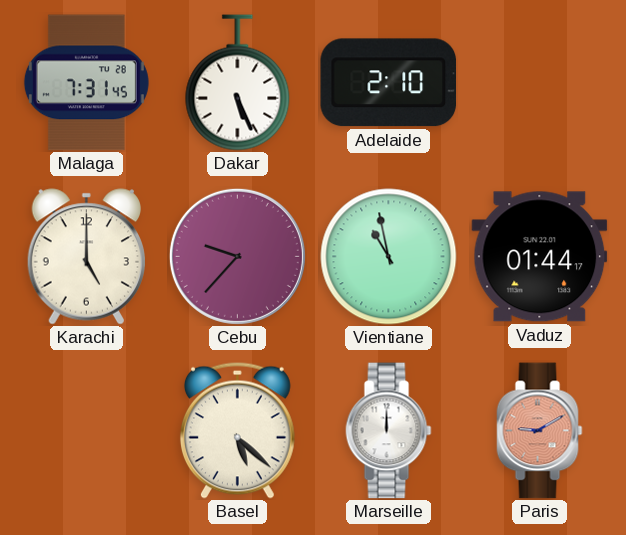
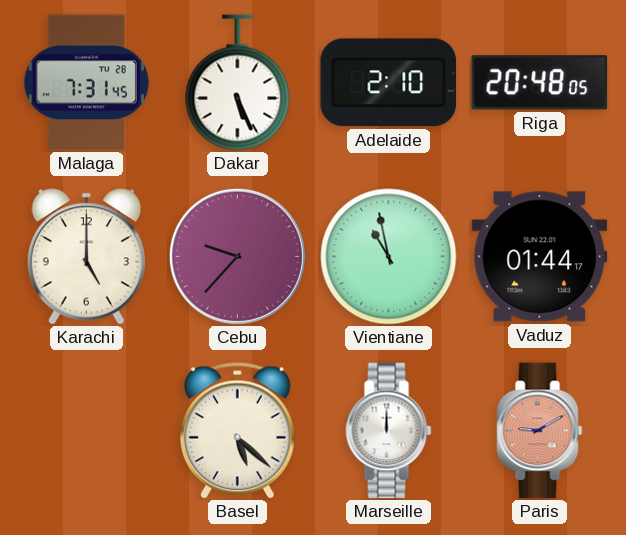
Riga: none -> 20:48 (540, 83)
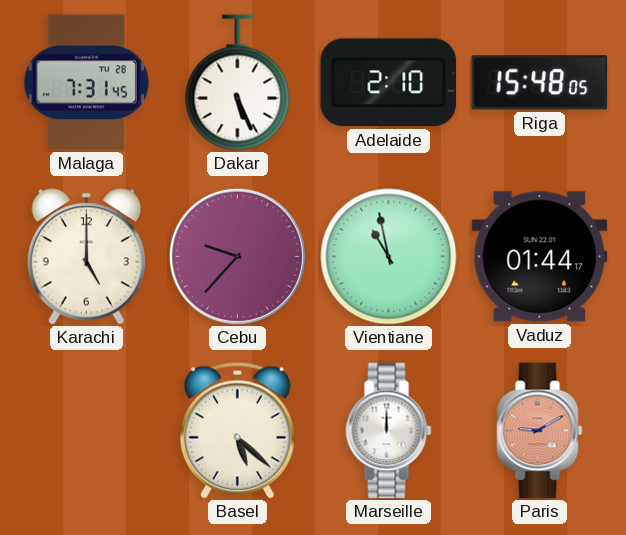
Riga: 20:48 -> 15:48 (540, 83)
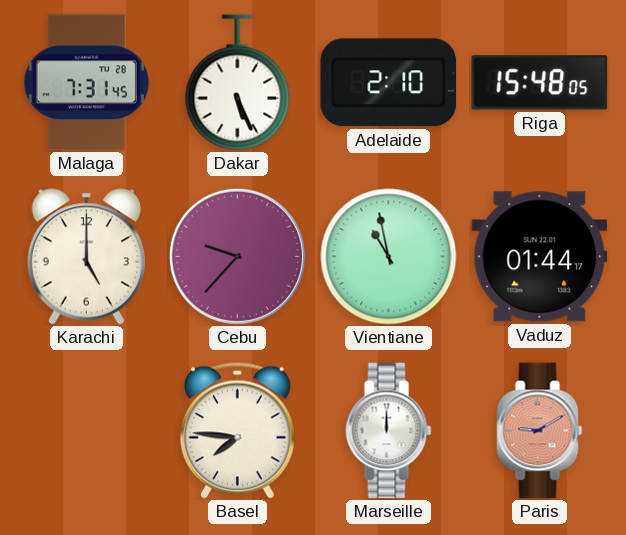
Basel: 5:22 -> 7:46 (237, 430)
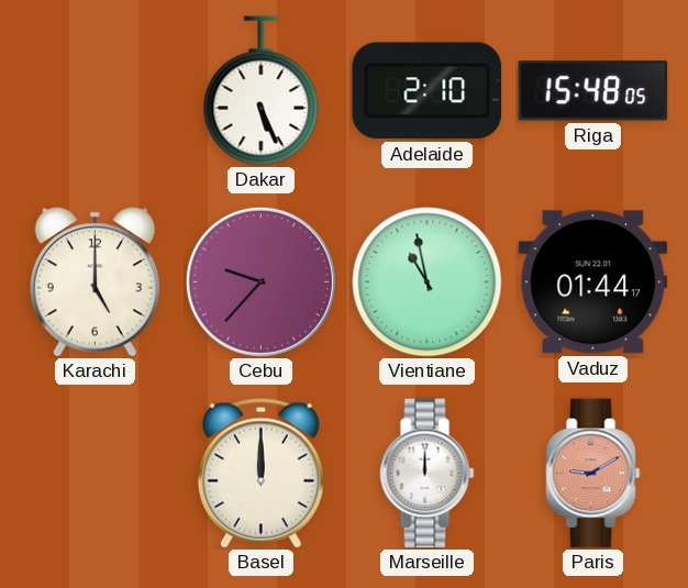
Malaga: 7:31 -> none (86, 83)
Basel: 7:46 -> 12:00 (260, 473)
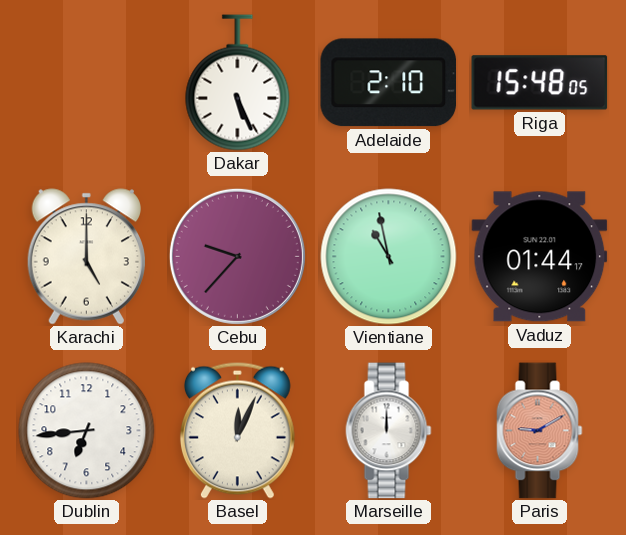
Dublin: none -> 6:44 (87, 431)
Basel: 12:00 -> 12:04 (237, 430)
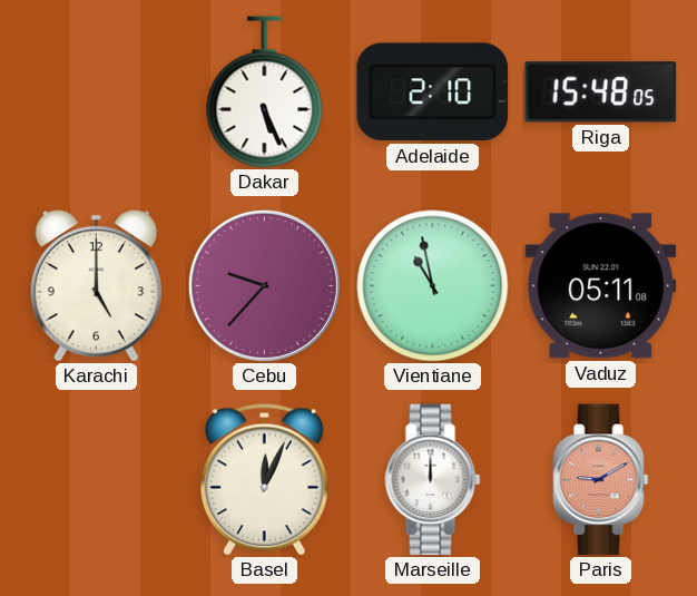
Vaduz: 01:44 -> 05:11 (601, 286)
Dublin: 6:44 -> none (87, 431)
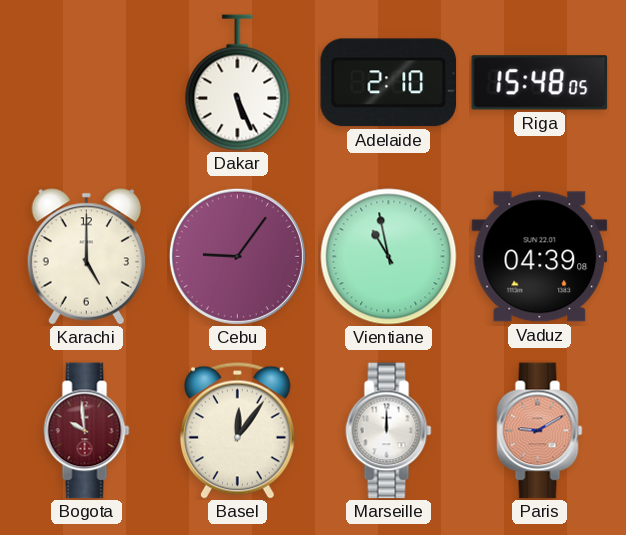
Cebu: 9:37 -> 9:06 (237, 256)
Vaduz: 05:11 -> 04:39 (540, 257)
Bogota: none -> 9:59 (87, 431)
Basel: 12:04 -> 12:06 (237, 430)
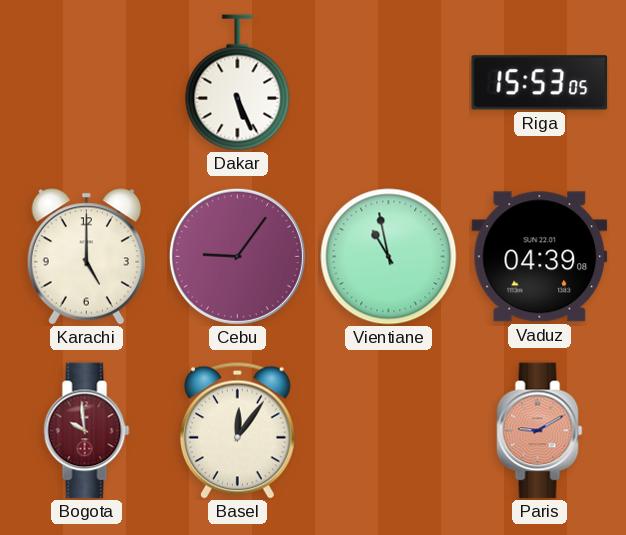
Adelaide: 2:10 -> none (389, 83)
Riga: 15:48 -> 15:53 (540, 83)
Marseille: 12:00 -> none (389, 431)
